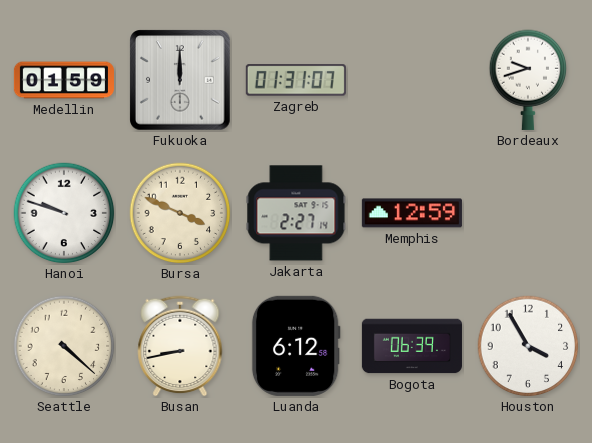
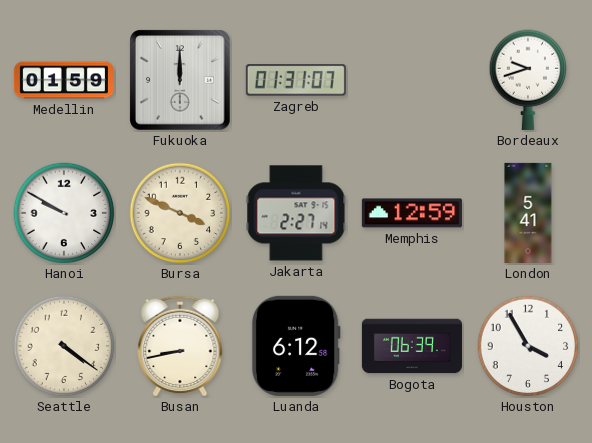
Hanoi: 9:48 -> 9:50 (64, 213)
London: none -> 5:41 (528, 213)
Seattle: 4:22 -> 4:21 (64, 346)
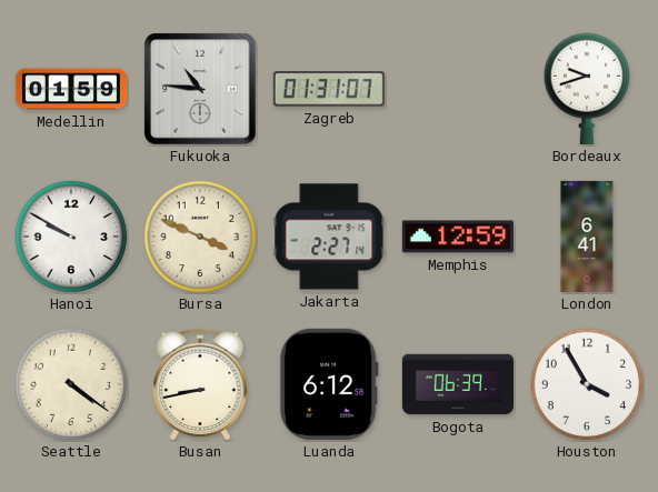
Fukuoka: 12:00 -> 10:46 (200, 89)
London: 5:41 -> 6:41 (587, 237)
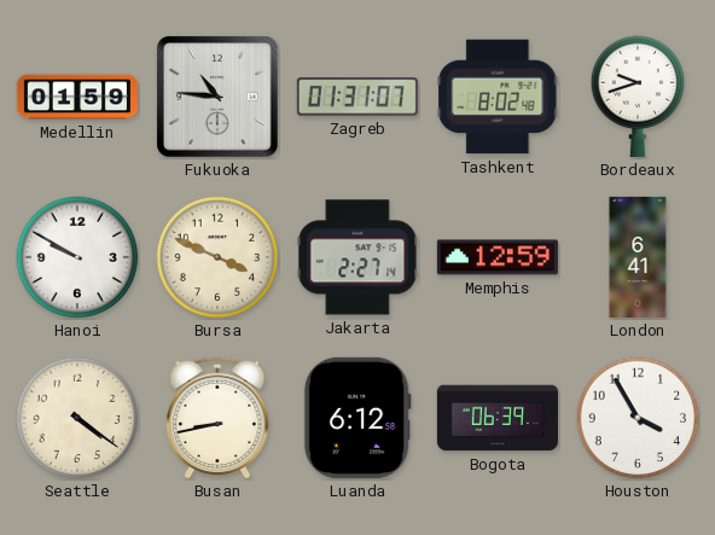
Tashkent: none -> 8:02 (498, 97)
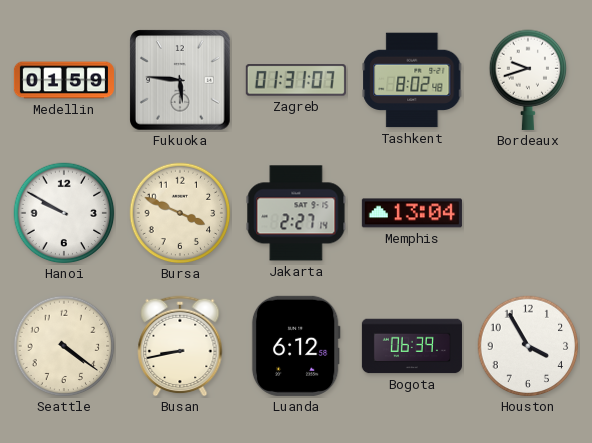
Fukuoka: 10:46 -> 5:46 (180, 80)
Memphis: 12:59 -> 13:04 (412, 213)
London: 6:41 -> none (638, 257)
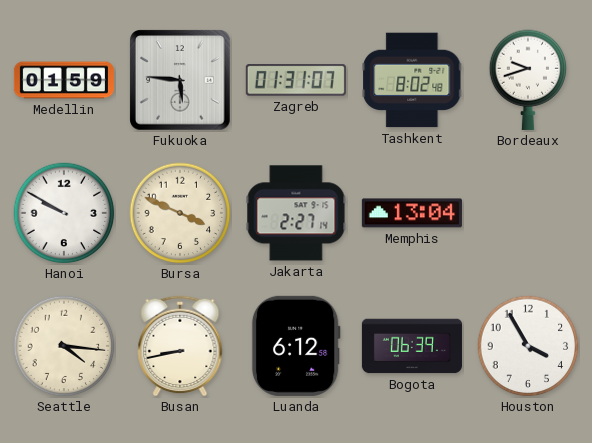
Seattle: 4:21 -> 4:16 (64, 346)
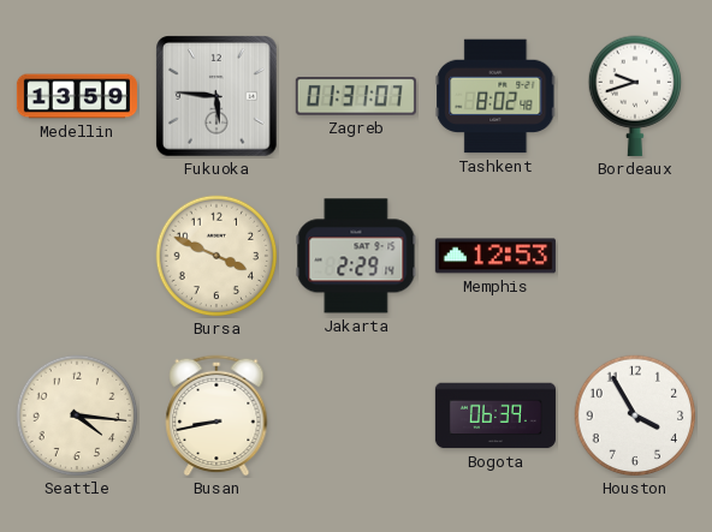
Medellin: 01:59 -> 13:59 (77, 96)
Hanoi: 9:50 -> none (64, 213)
Jakarta: 2:27 -> 2:29 (356, 256)
Memphis: 13:04 -> 12:53 (496, 256)
Luanda: 6:12 -> none (296, 346)
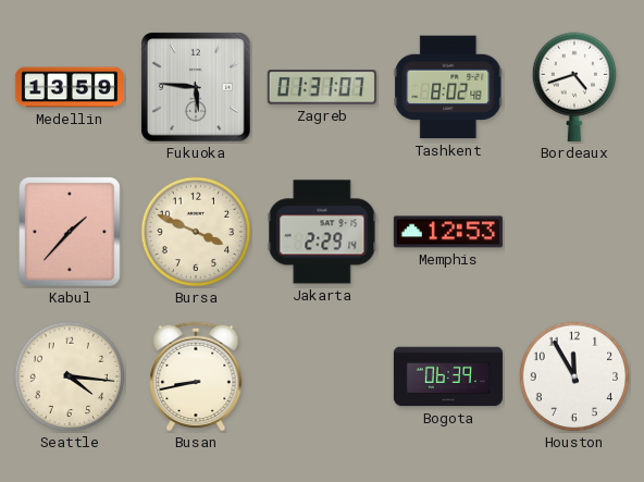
Bordeaux: 9:42 -> 4:42 (574, 87)
Kabul: none -> 1:37 (70, 232)
Houston: 3:55 -> 11:55 (574, 376)
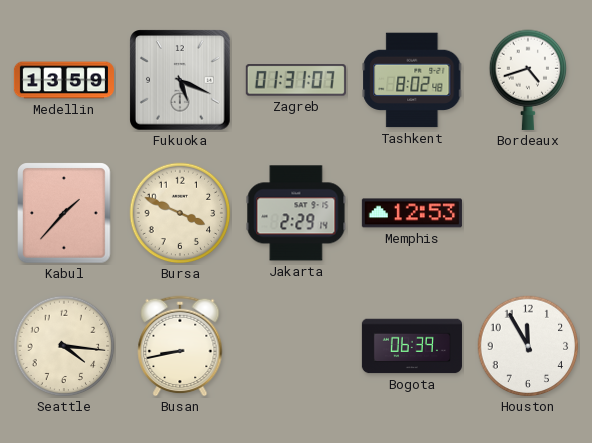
Fukuoka: 5:46 -> 5:19 (180, 80)
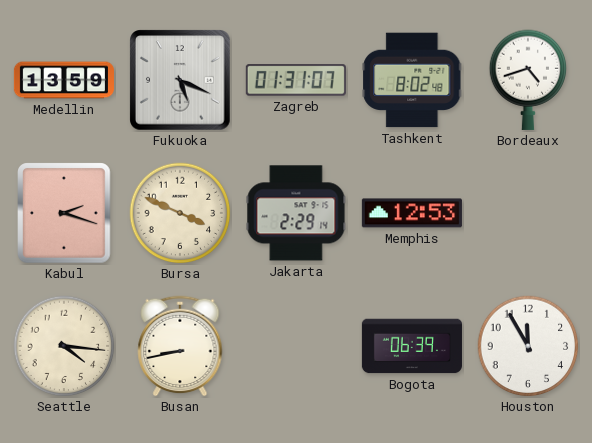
Kabul: 1:37 -> 2:18 (64, 213)
